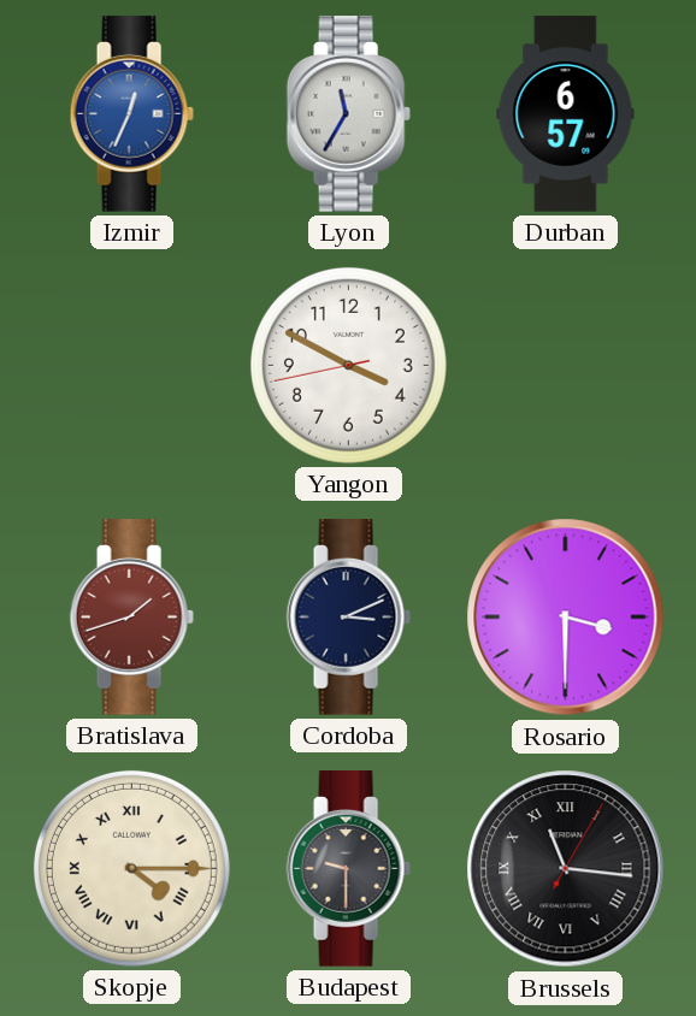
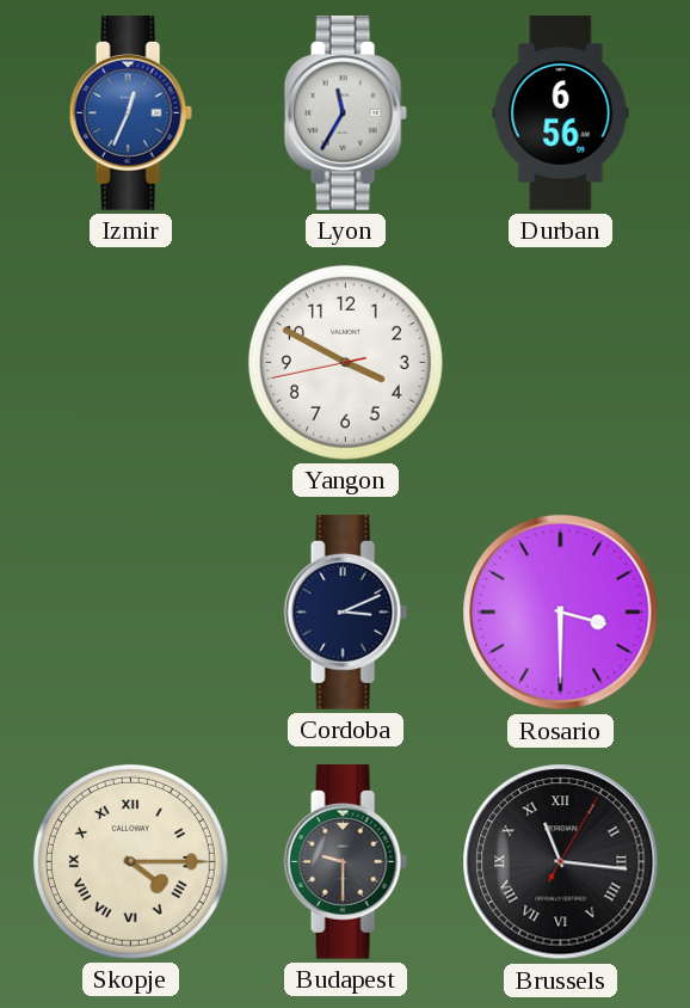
Durban: 6:57 -> 6:56 (561, 113)
Bratislava: 1:42 -> none (131, 618)
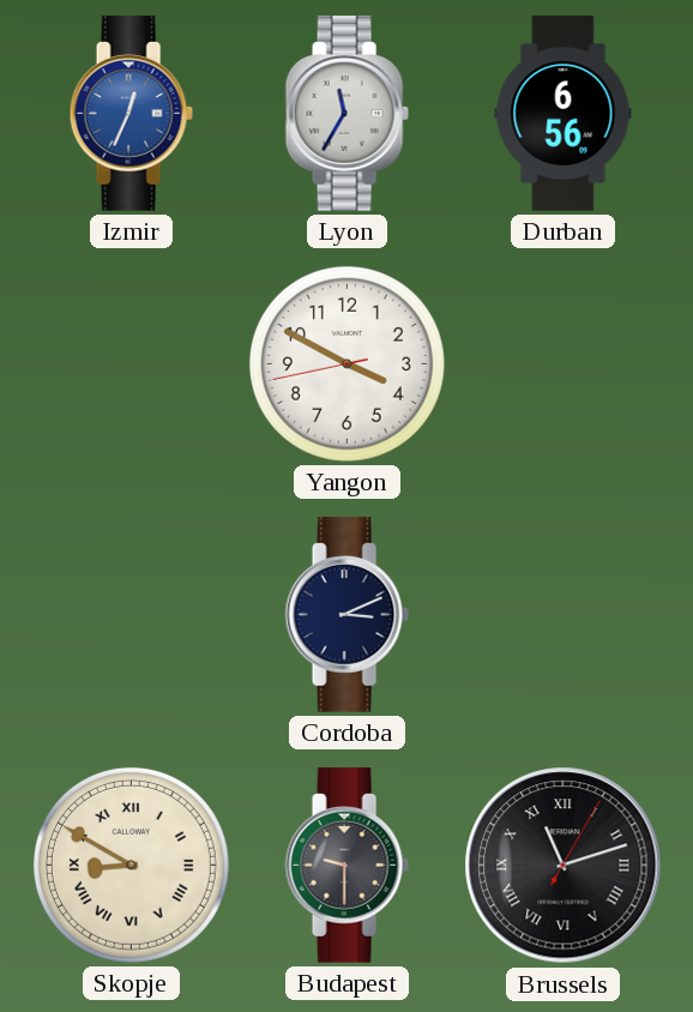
Rosario: 3:30 -> none (561, 613)
Skopje: 4:15 -> 8:50 (131, 865)
Brussels: 11:16 -> 11:12 (564, 866)
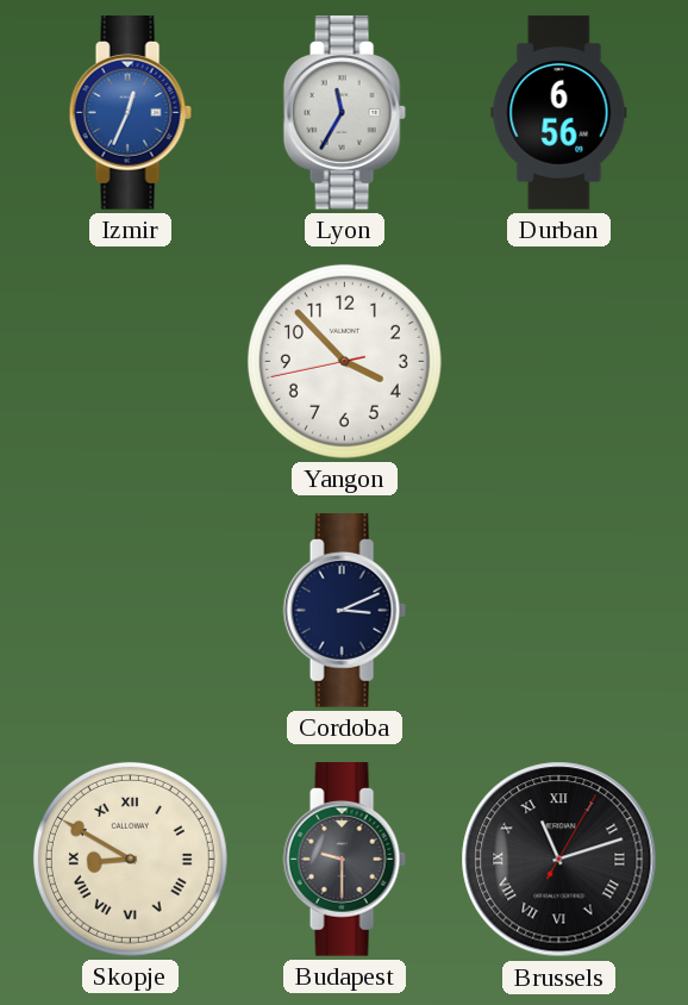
Yangon: 3:49 -> 3:52 (344, 361)
